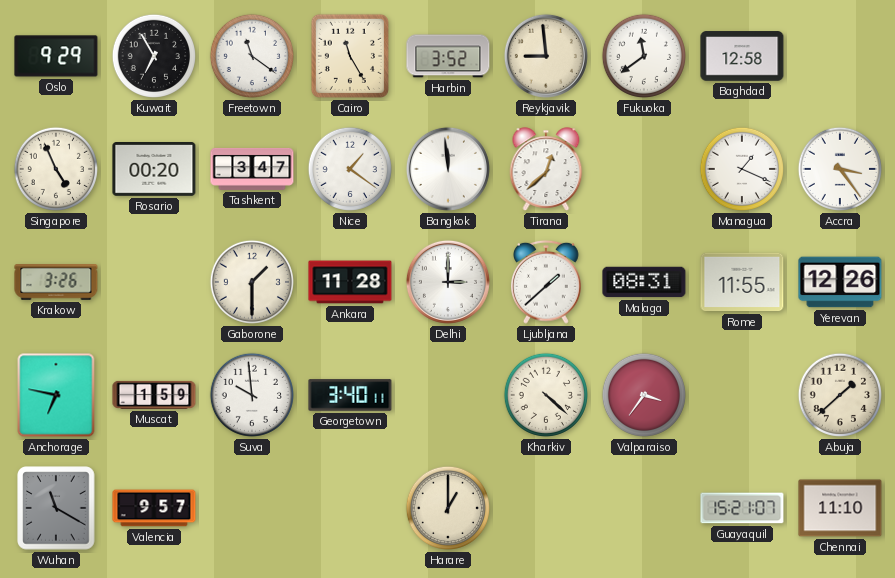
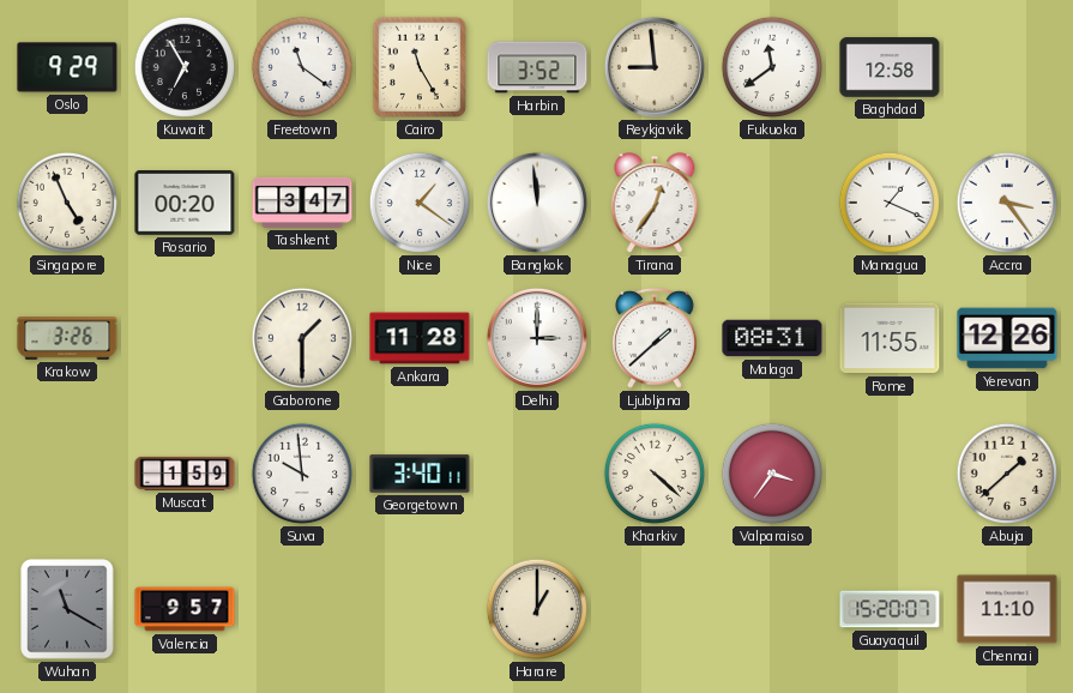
Tirana: 12:38 -> 12:36 (655, 203)
Anchorage: 6:47 -> none (56, 395)
Guayaquil: 15:21 -> 15:20 (890, 609)
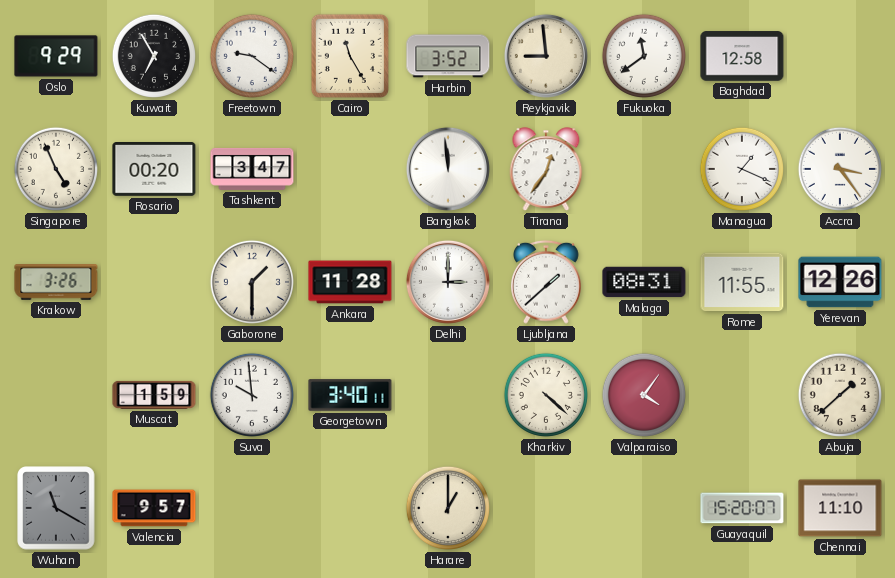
Freetown: 11:21 -> 9:21 (252, 56)
Nice: 1:21 -> none (420, 203)
Valparaiso: 3:36 -> 4:06 (644, 395)
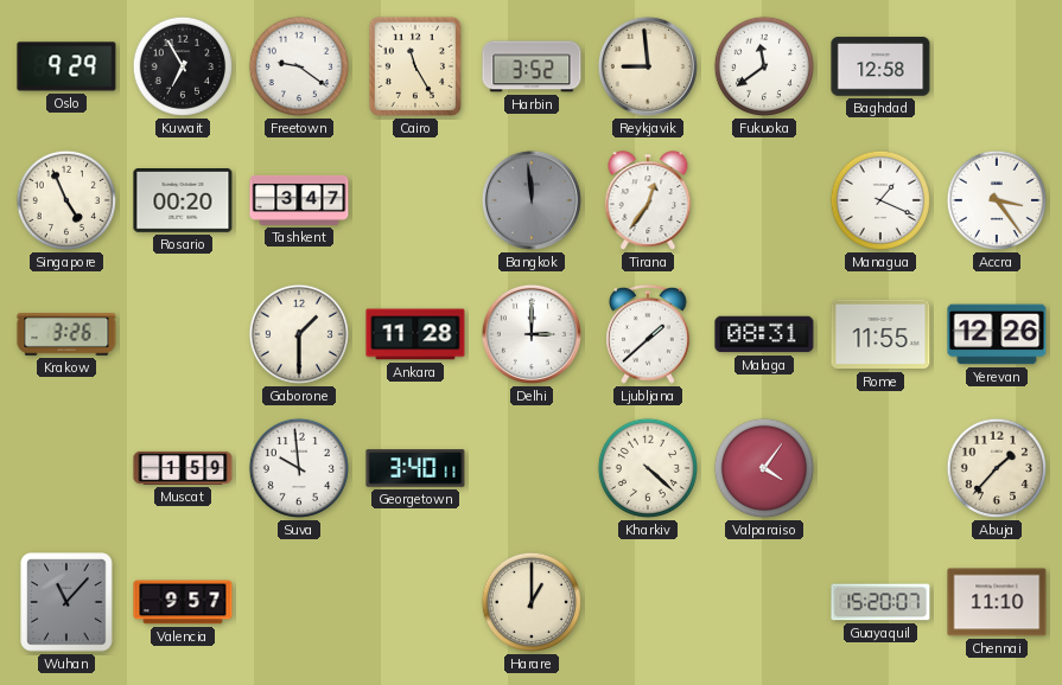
Bangkok dial: white -> grey (532, 200)
Abuja: 1:38 -> 1:37 (997, 468)
Wuhan: 11:20 -> 11:07 (66, 602)
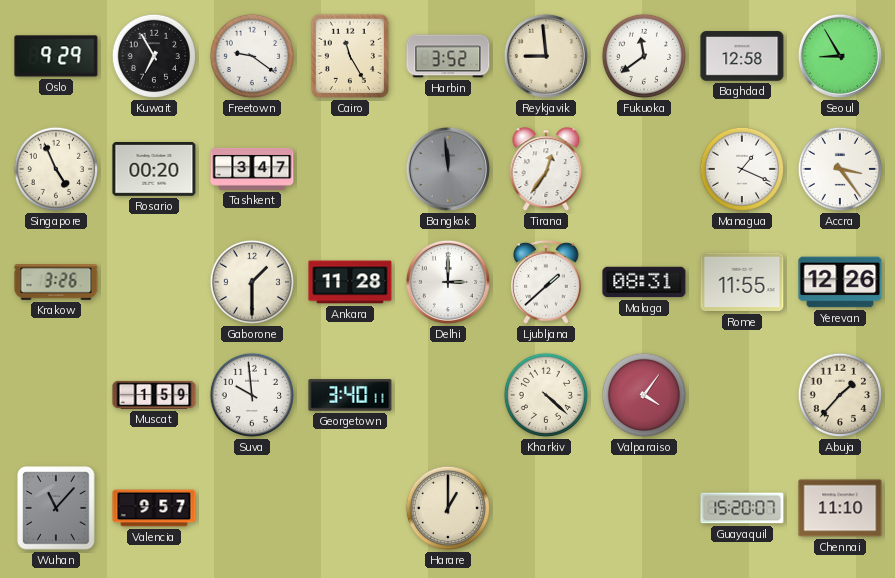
Seoul: none -> 8:55 (840, 56)
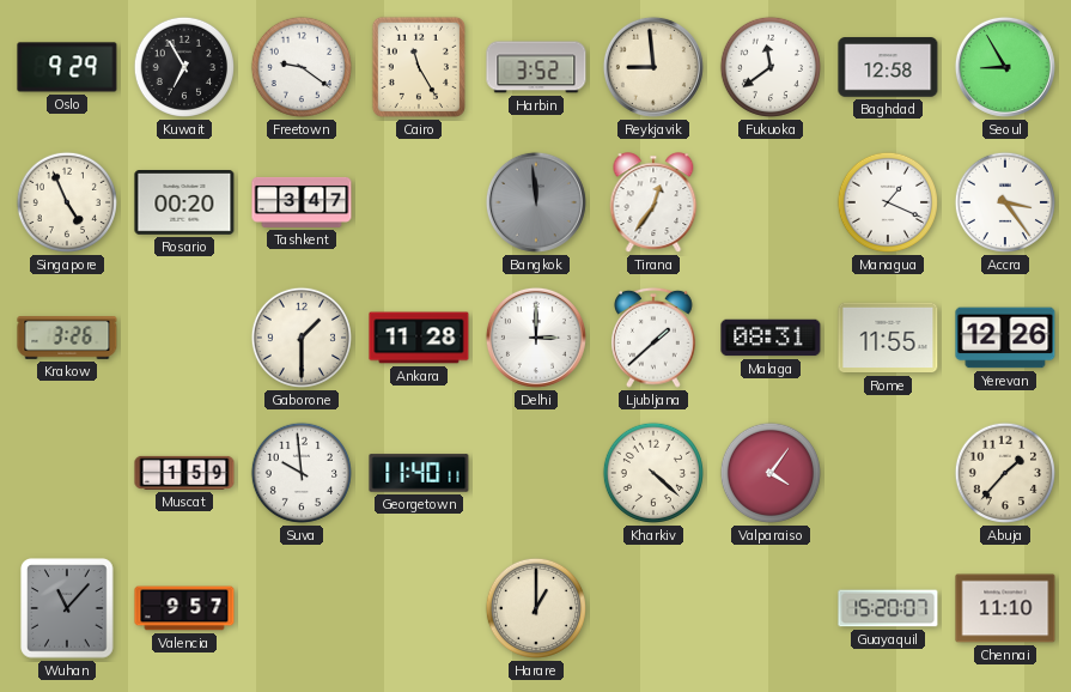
Georgetown: 3:40 -> 11:40 (419, 473)
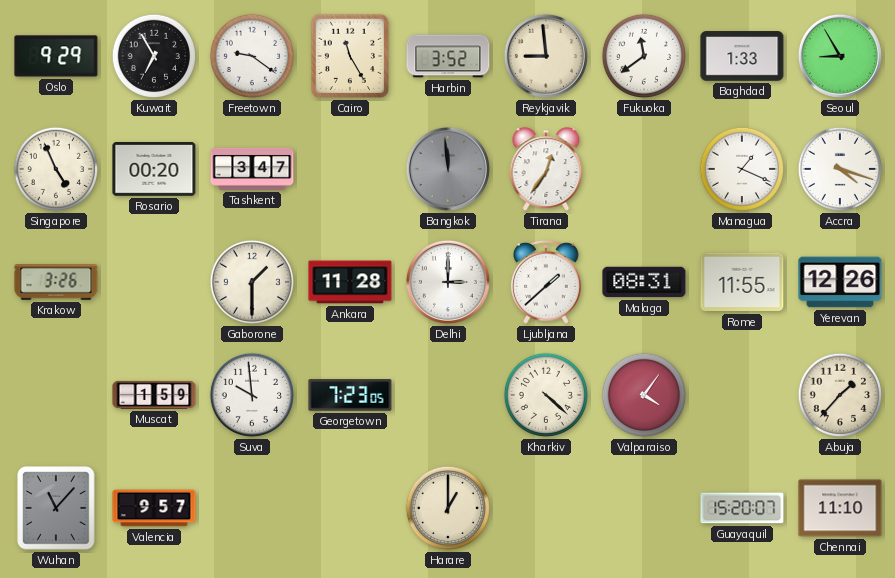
Baghdad: 12:58 -> 1:33 (742, 56)
Accra: 3:24 -> 4:18 (840, 169)
Georgetown: 11:40 -> 7:23 (350, 395)
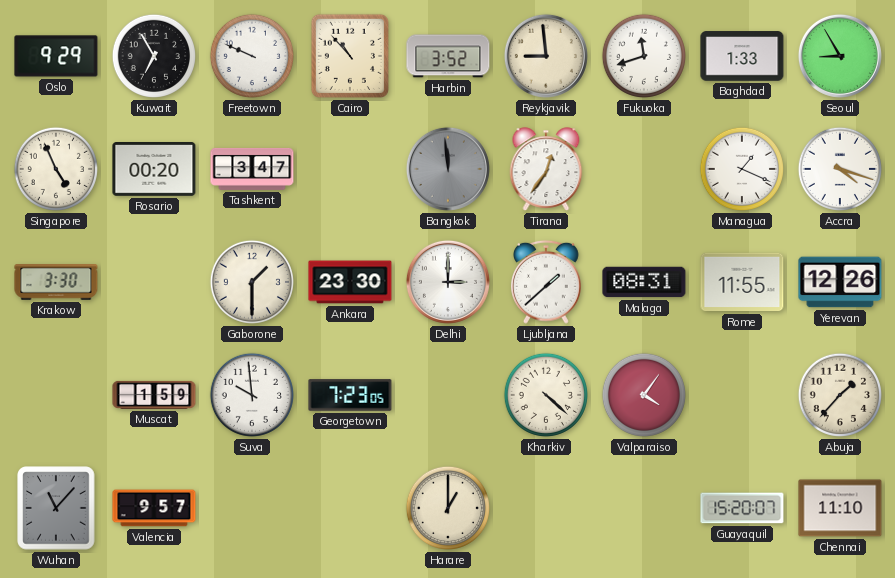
Freetown: 9:21 -> 9:49 (252, 56)
Cairo: 11:25 -> 10:53 (350, 56)
Fukuoka: 11:39 -> 11:42 (644, 56)
Krakow: 3:26 -> 3:30 (56, 282)
Ankara: 11:28 -> 23:30 (350, 282)
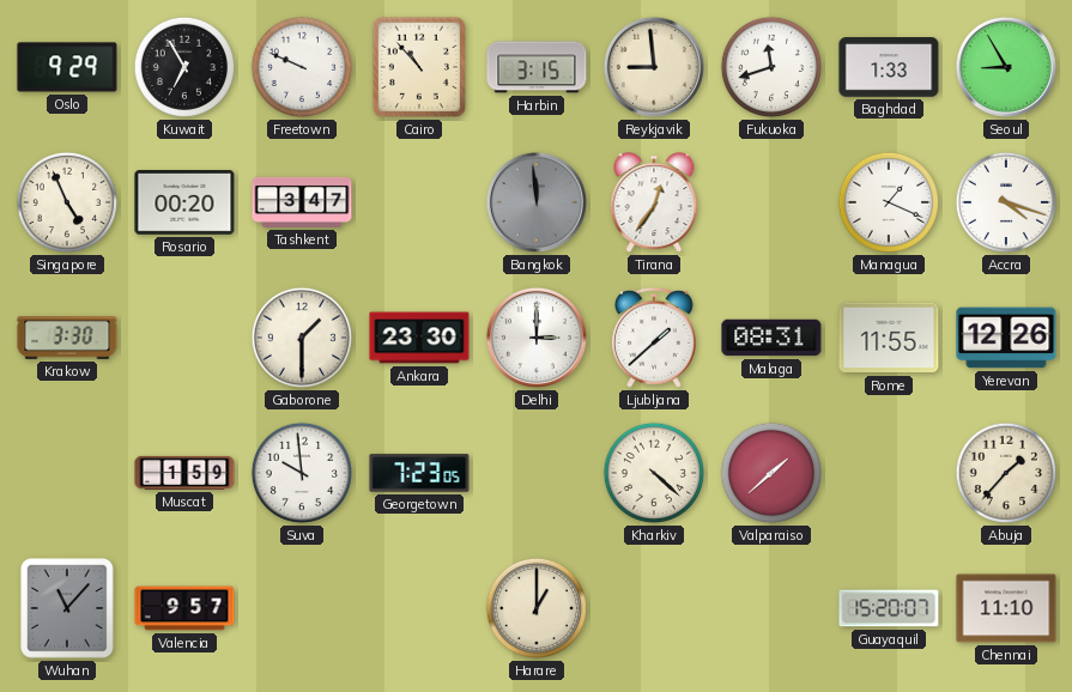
Harbin: 3:52 -> 3:15 (537, 67)
Valparaiso: 4:06 -> 1:38 (771, 473)
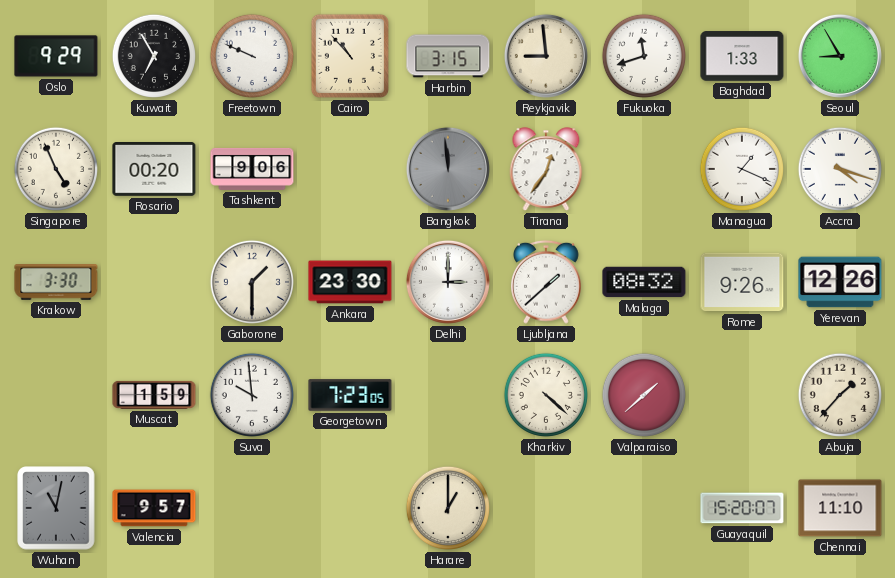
Tashkent: 3:47 -> 9:06 (252, 169)
Malaga: 08:31 -> 08:32 (644, 282)
Rome: 11:55 -> 9:26 (742, 282)
Wuhan: 11:07 -> 11:02 (56, 508)
